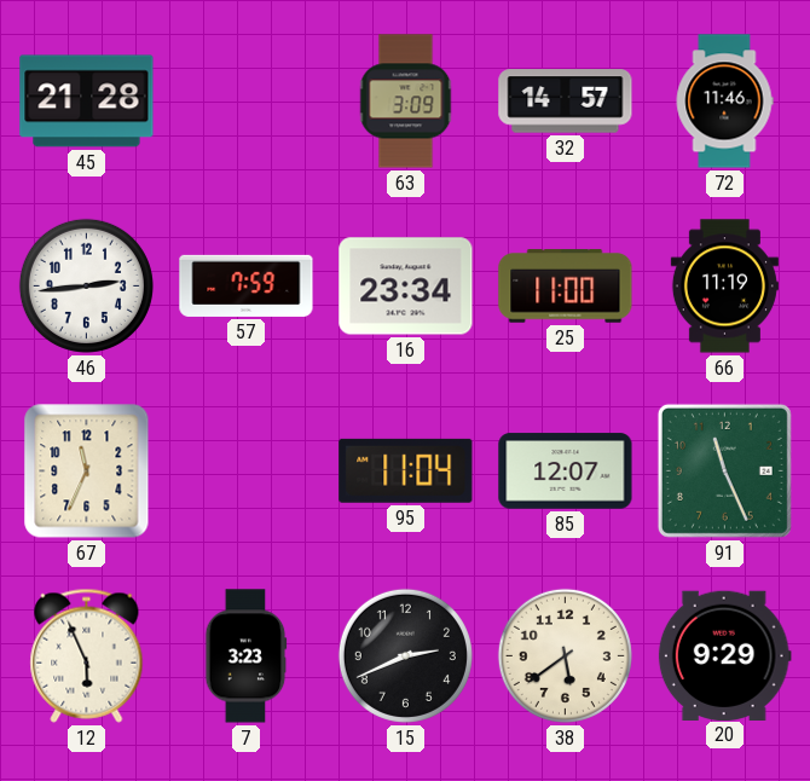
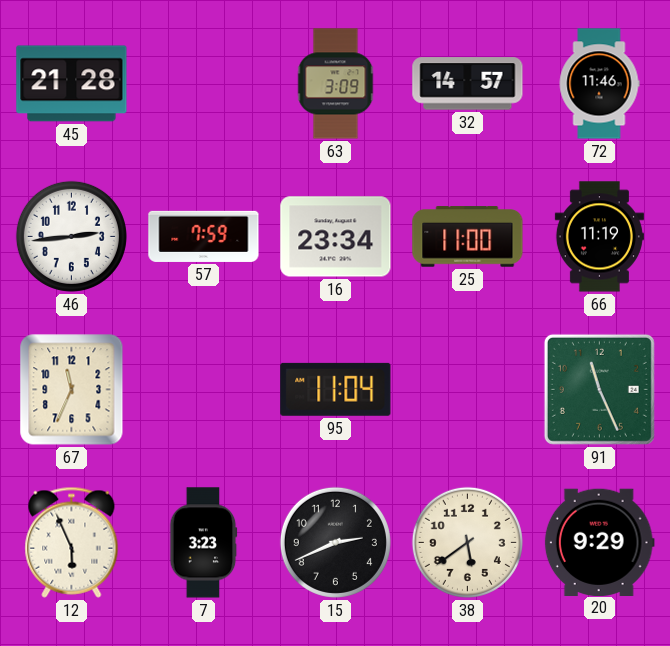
85: 12:07 -> none (566, 472)
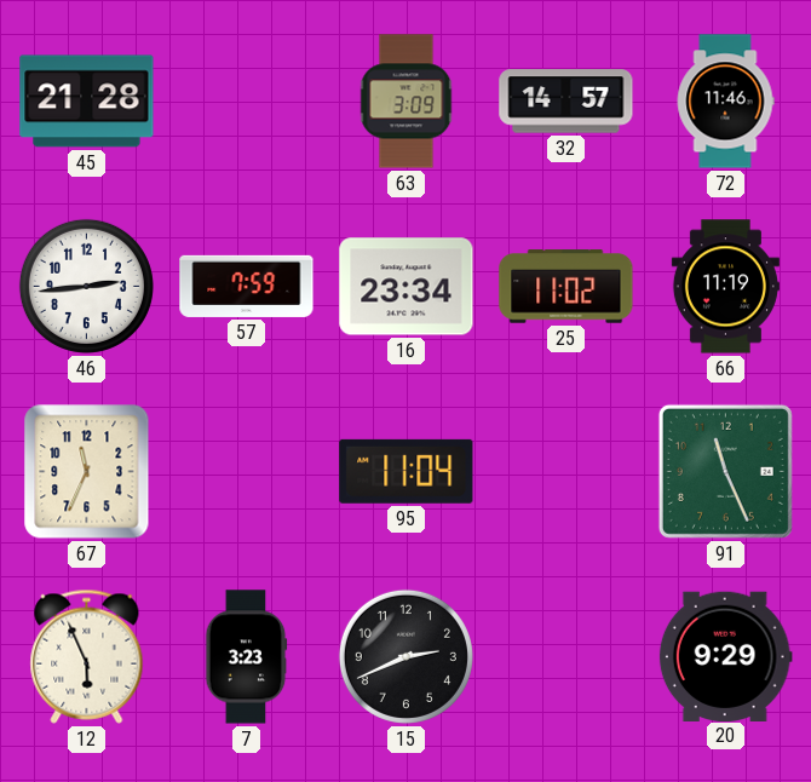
25: 11:00 -> 11:02 (566, 287)
38: 5:39 -> none (467, 542)
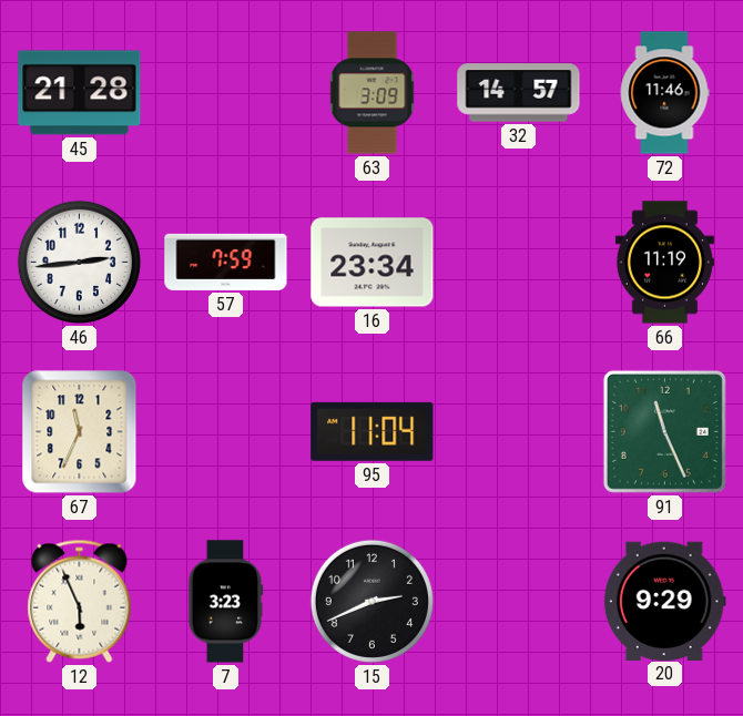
25: 11:02 -> none (566, 287)
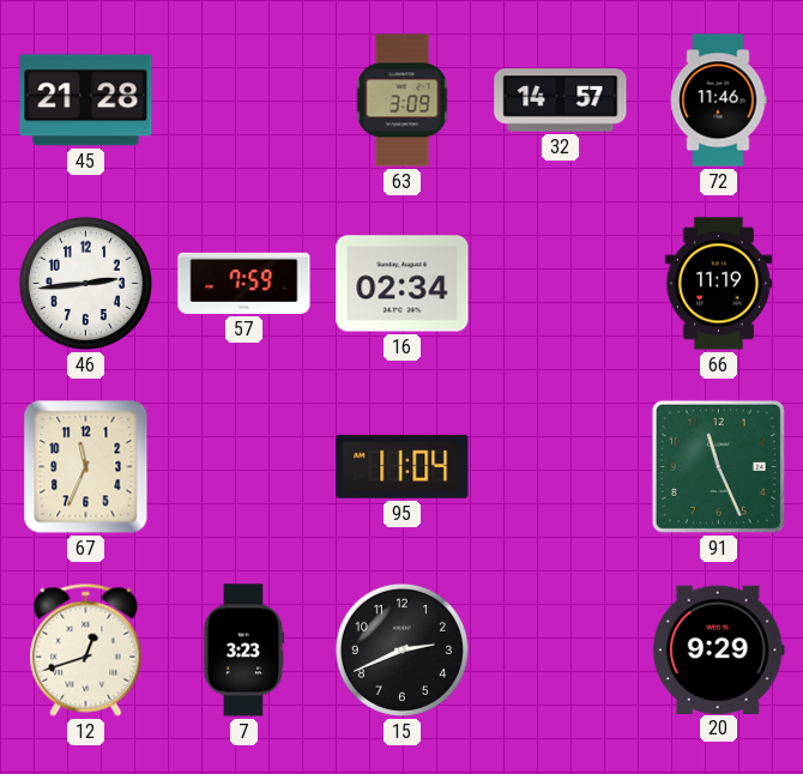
16: 23:34 -> 02:34 (403, 284)
12: 5:56 -> 12:42 (86, 649)
